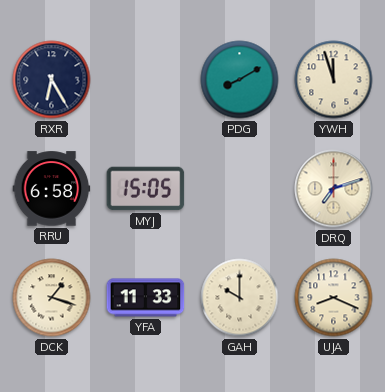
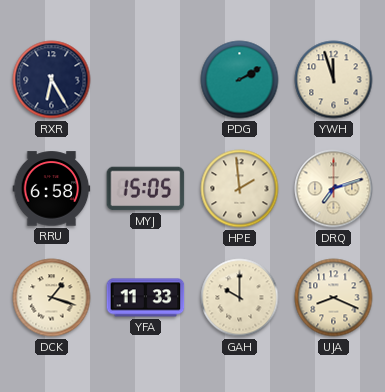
PDG: 8:10 -> 2:10 (240, 80)
HPE: none -> 1:59 (240, 189)
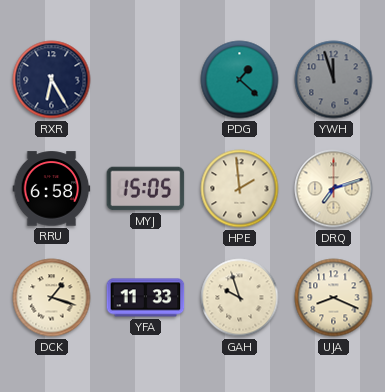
PDG: 2:10 -> 1:22 (240, 80)
YWH dial: cream -> grey (334, 80)
GAH: 10:00 -> 9:57 (240, 298)
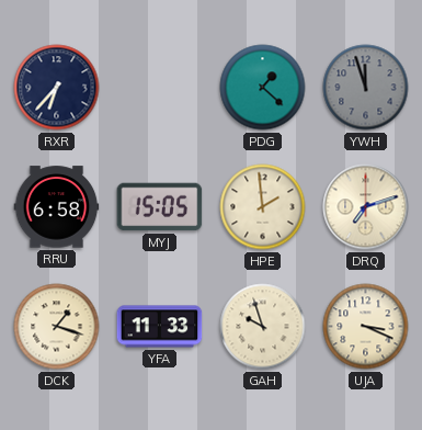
RXR: 6:25 -> 6:37 (57, 88)
UJA: 8:19 -> 3:19 (366, 327)
